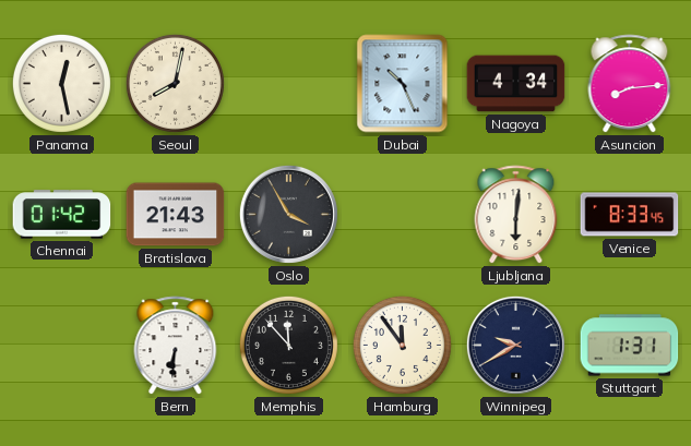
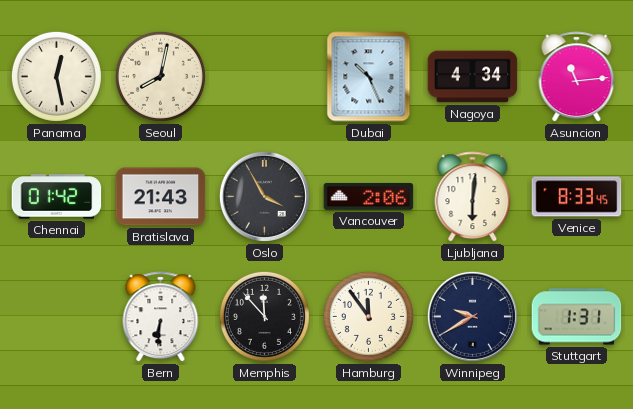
Asuncion: 8:14 -> 11:14 (577, 77)
Vancouver: none -> 2:06 (369, 196)
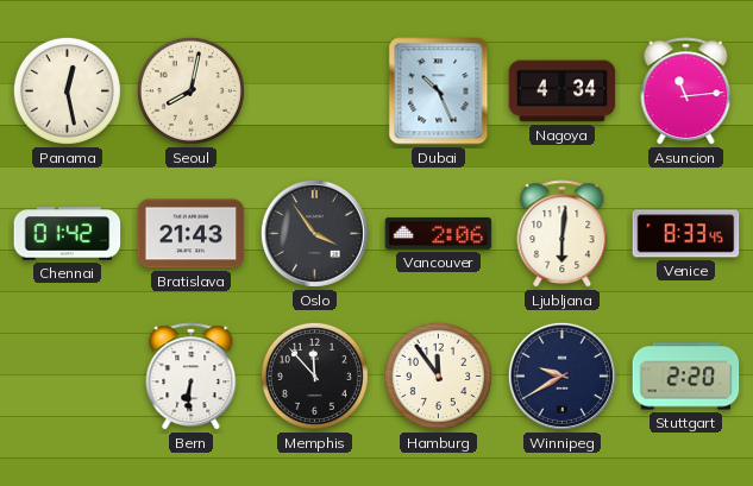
Oslo: 3:55 -> 3:54 (314, 233)
Stuttgart: 1:31 -> 2:20 (686, 377)
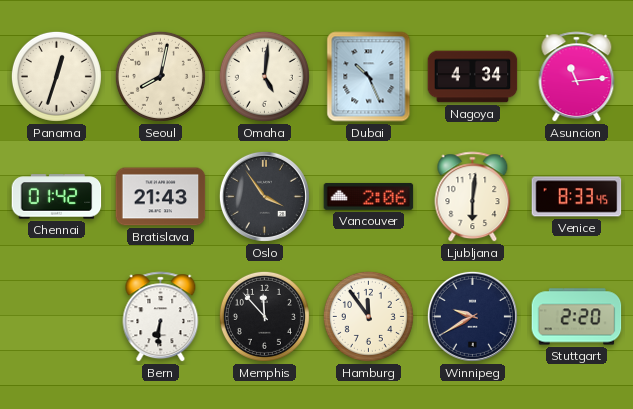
Panama: 12:28 -> 12:33 (56, 76)
Omaha: none -> 5:01 (264, 76)
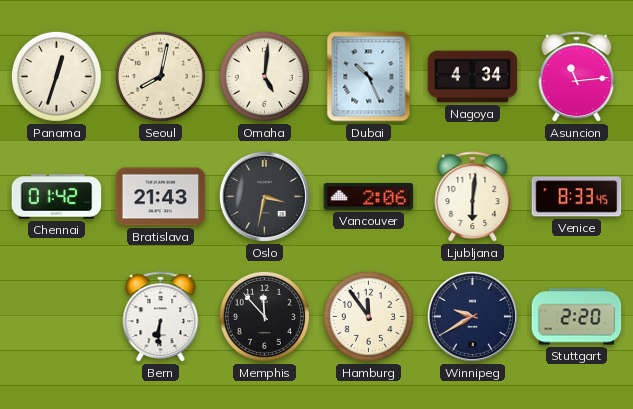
Oslo: 3:54 -> 3:32 (264, 196)
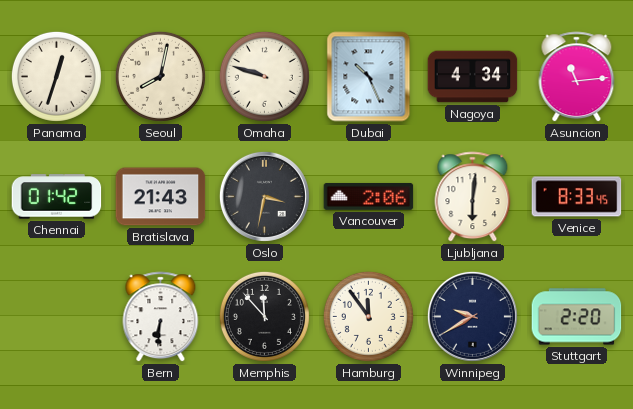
Omaha: 5:01 -> 9:48 (264, 76)
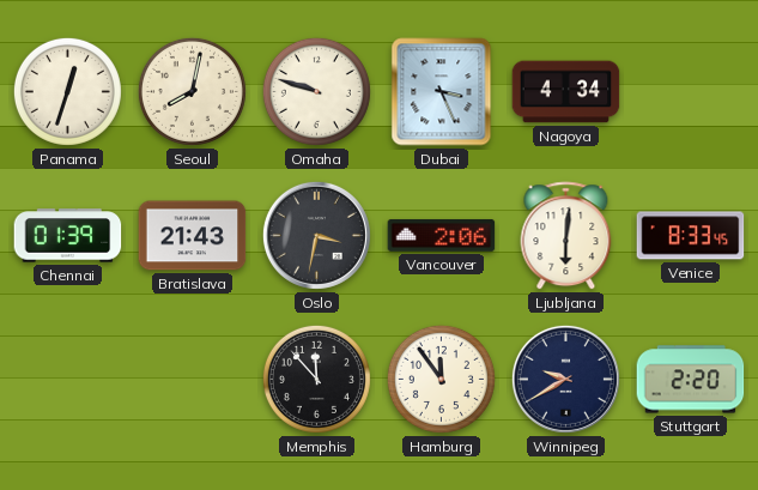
Dubai: 10:26 -> 3:26 (442, 92)
Asuncion: 11:14 -> none (577, 77)
Chennai: 01:42 -> 01:39 (68, 236)
Bern: 6:31 -> none (161, 317)
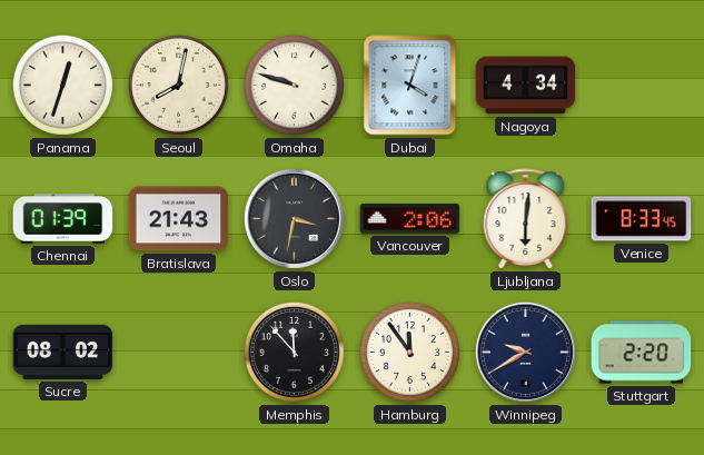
Dubai: 3:26 -> 4:03 (410, 86)
Sucre: none -> 08:02 (63, 352)
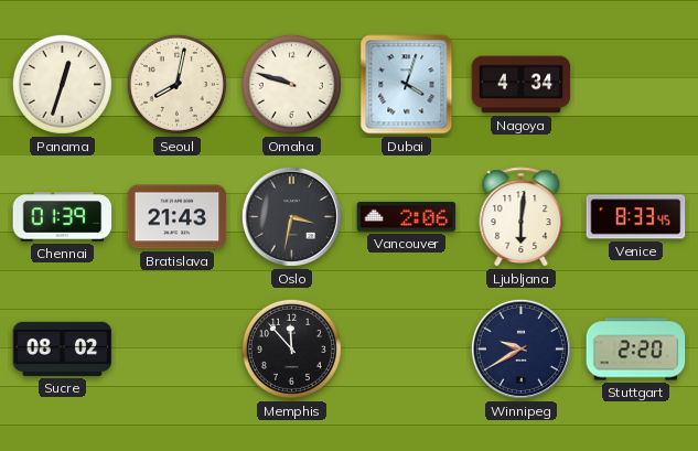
Hamburg: 11:54 -> none (409, 352)
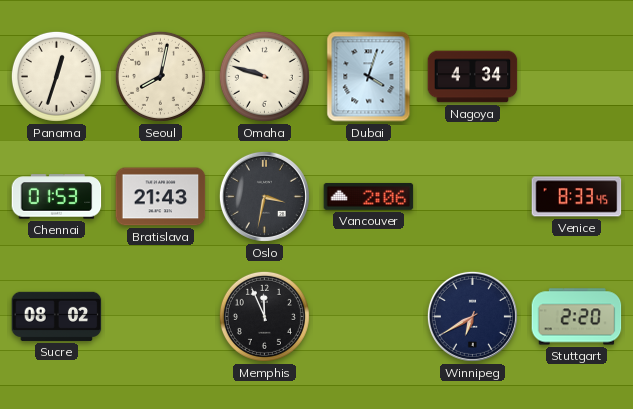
Chennai: 01:39 -> 01:53 (57, 197)
Ljubljana: 6:01 -> none (522, 217)
Memphis: 11:53 -> 11:56 (264, 316)
Winnipeg: 9:40 -> 6:40 (472, 316)
